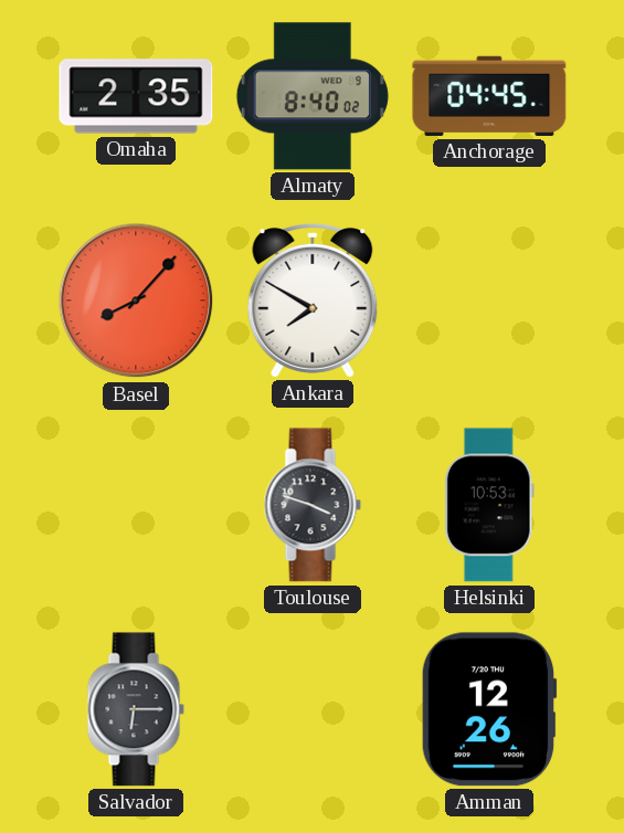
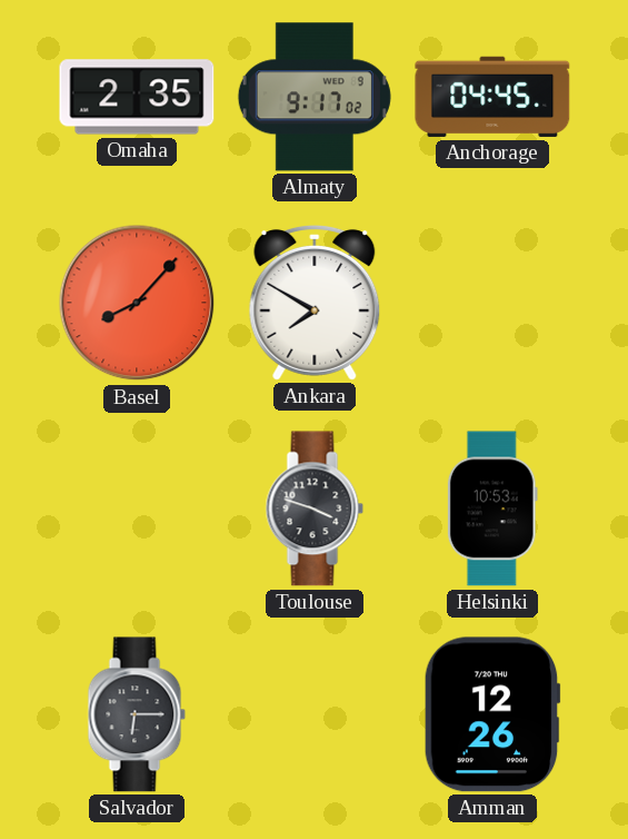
Almaty: 8:40 -> 9:17 (315, 97)
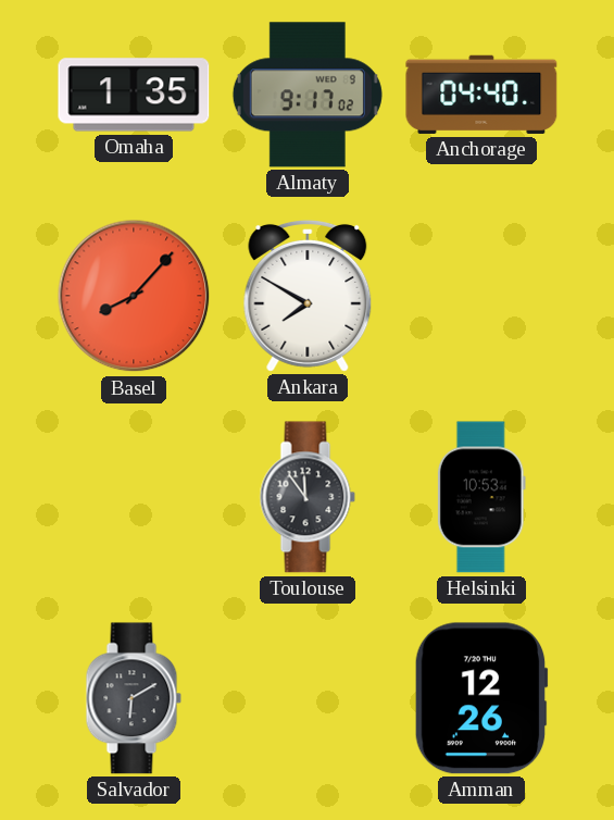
Omaha: 2:35 -> 1:35 (134, 95)
Anchorage: 04:45 -> 04:40 (481, 95)
Toulouse: 3:48 -> 11:54 (308, 497)
Salvador: 6:15 -> 6:10 (134, 698)
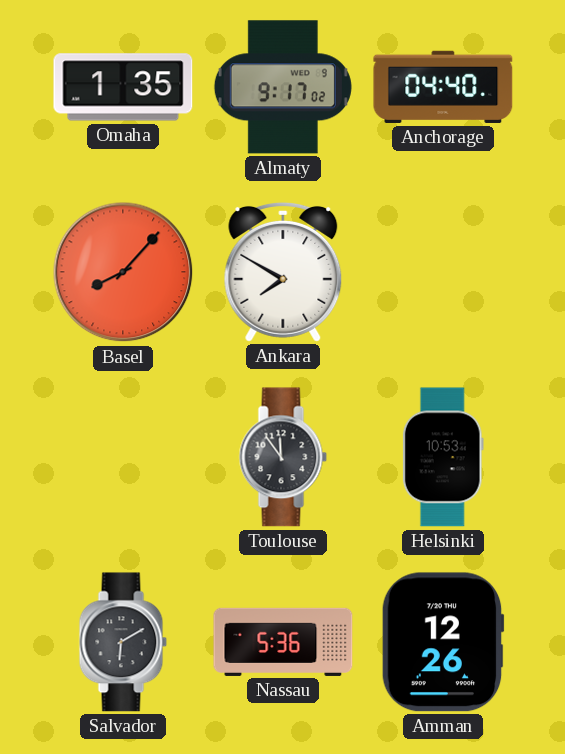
Nassau: none -> 5:36 (283, 642)
